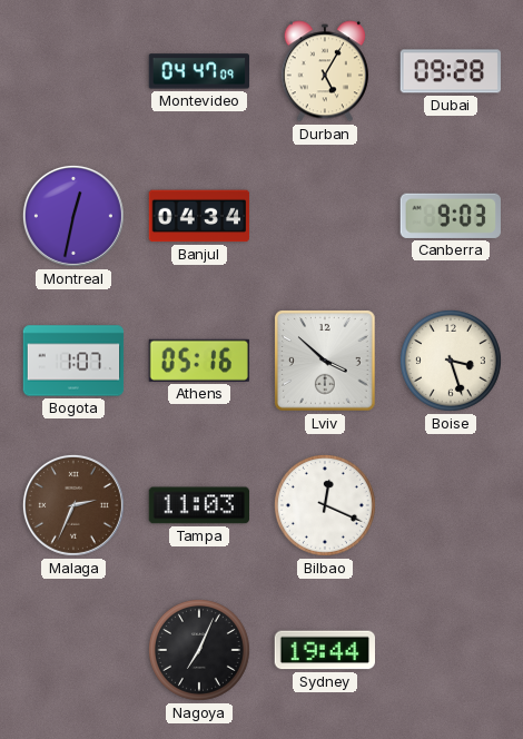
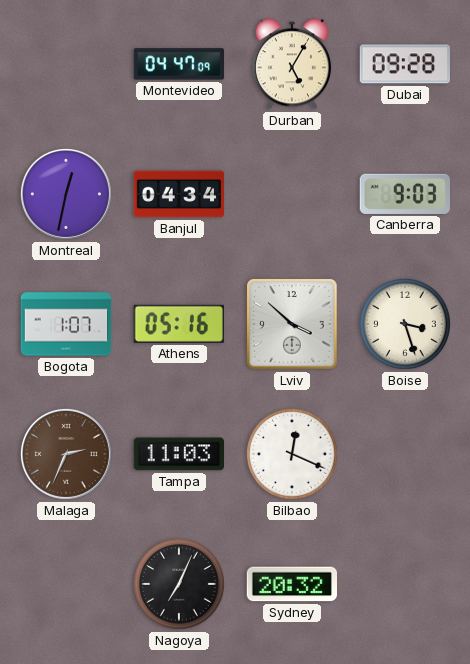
Sydney: 19:44 -> 20:32 (292, 584)
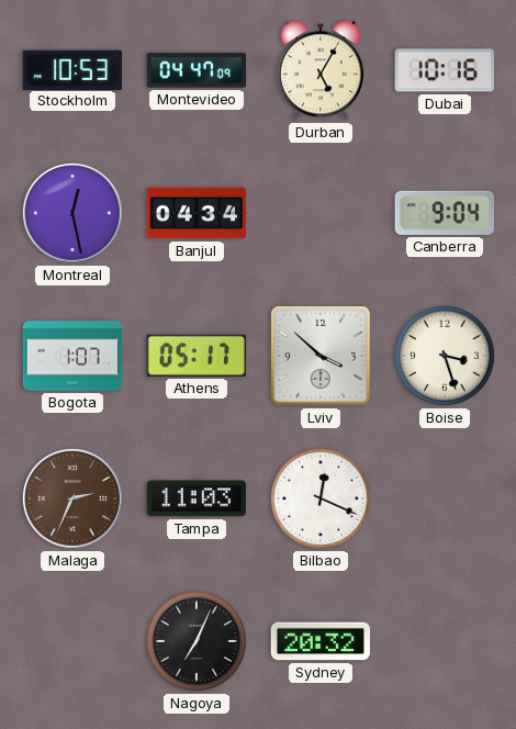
Stockholm: none -> 10:53 (72, 69)
Dubai: 09:28 -> 10:16 (445, 70)
Montreal: 12:32 -> 12:28 (72, 213)
Canberra: 9:03 -> 9:04 (445, 213)
Athens: 05:16 -> 05:17 (197, 356)
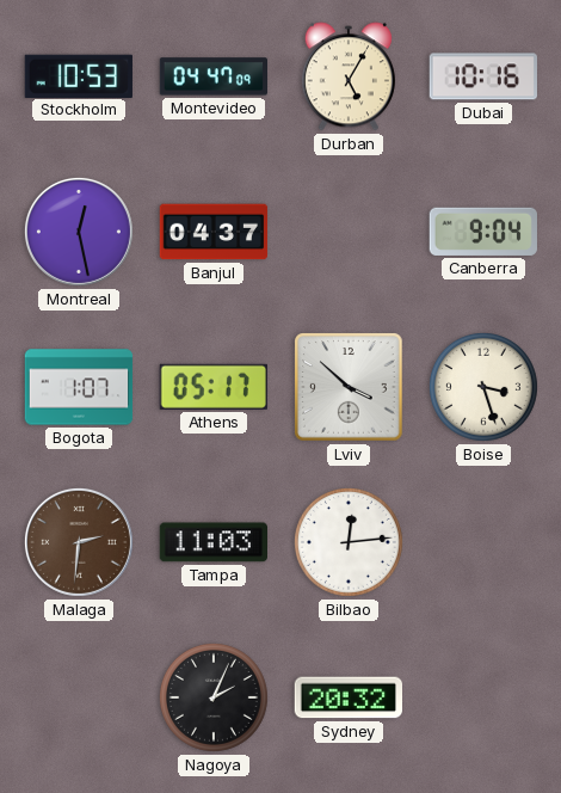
Banjul: 04:34 -> 04:37 (214, 232)
Malaga: 2:34 -> 2:31 (79, 542)
Bilbao: 12:19 -> 12:14 (349, 542)
Nagoya: 7:04 -> 2:04 (214, 697)
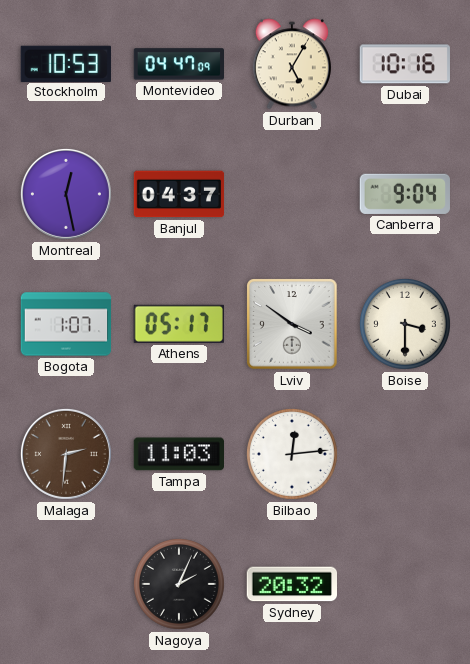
Lviv: 3:52 -> 3:51 (292, 324)
Boise: 3:27 -> 3:30 (405, 324)
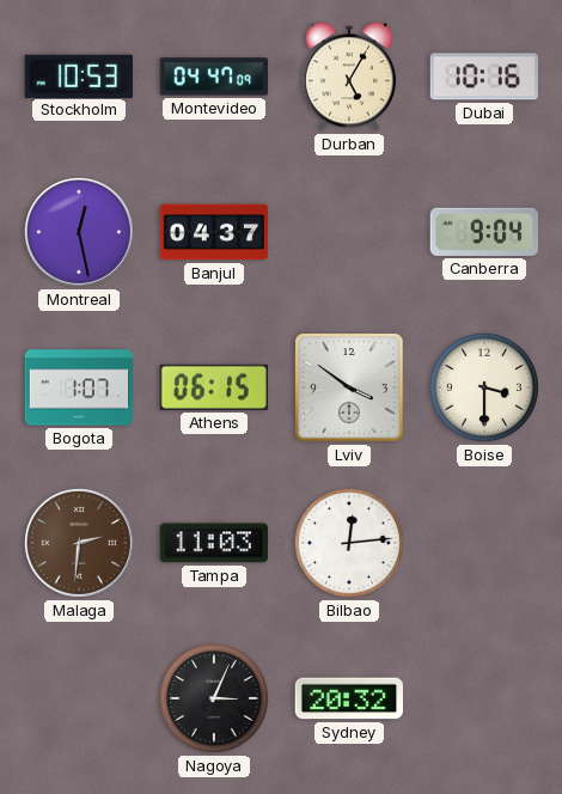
Athens: 05:17 -> 06:15 (214, 387)
Nagoya: 2:04 -> 3:04 (214, 698)
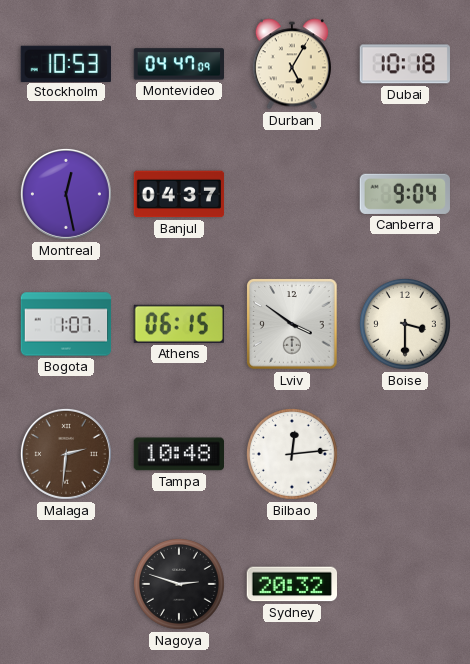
Dubai: 10:16 -> 10:18 (405, 64)
Tampa: 11:03 -> 10:48 (178, 454)
Nagoya: 3:04 -> 2:48 (179, 584)
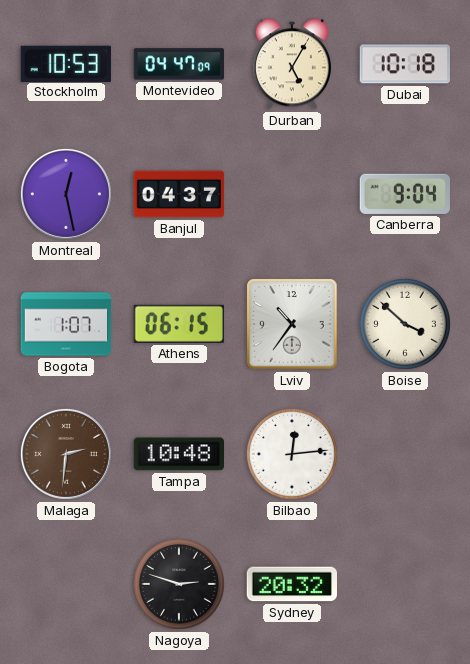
Lviv: 3:51 -> 10:36 (292, 324)
Boise: 3:30 -> 3:52 (405, 324)
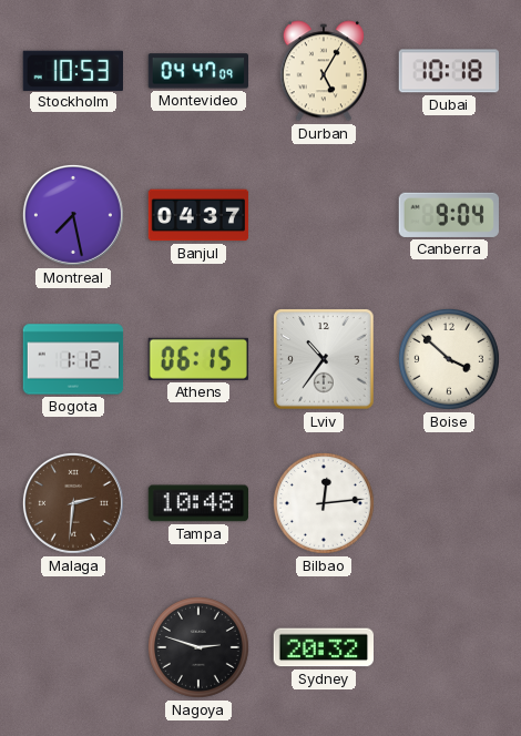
Montreal: 12:28 -> 7:28 (73, 215)
Bogota: 1:07 -> 1:12 (73, 359)
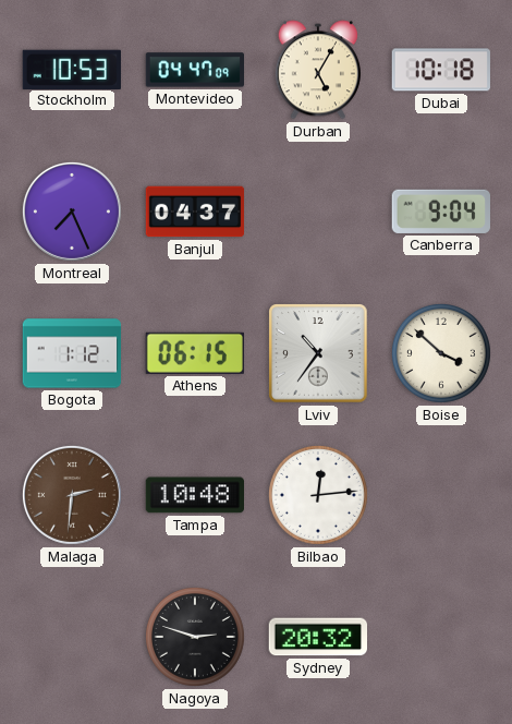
Montreal: 7:28 -> 7:26 (72, 212)
